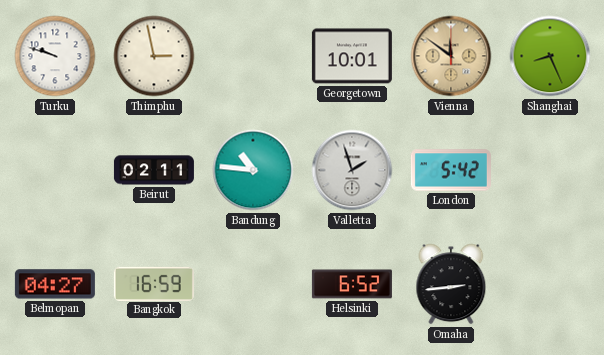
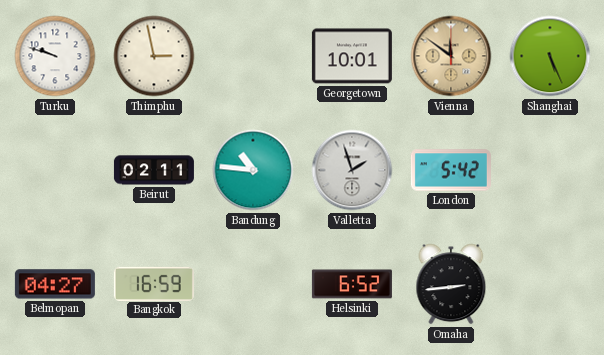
Shanghai: 8:26 -> 5:26 (550, 56)
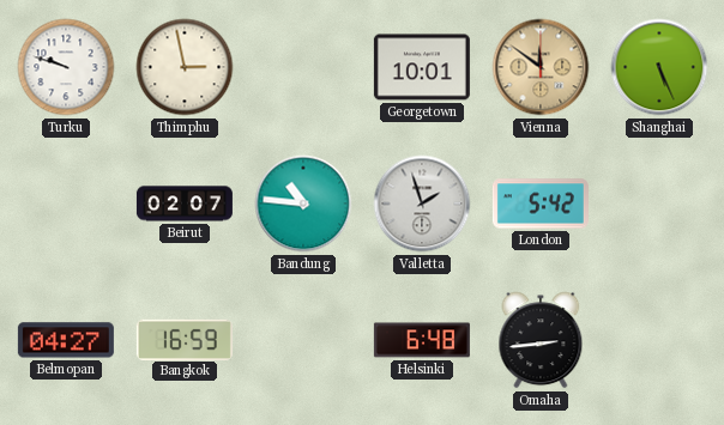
Beirut: 02:11 -> 02:07 (185, 204)
Helsinki: 6:52 -> 6:48 (422, 340)
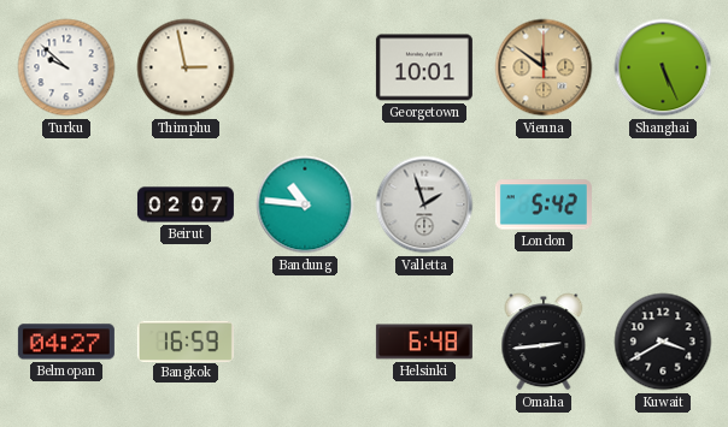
Turku: 9:48 -> 9:52 (66, 67)
Kuwait: none -> 3:40 (663, 342)
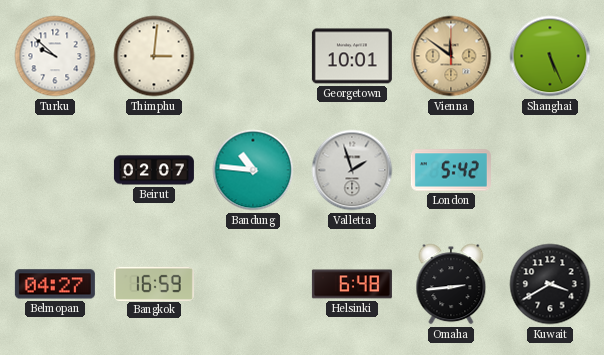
Thimphu: 2:58 -> 3:01 (154, 56)
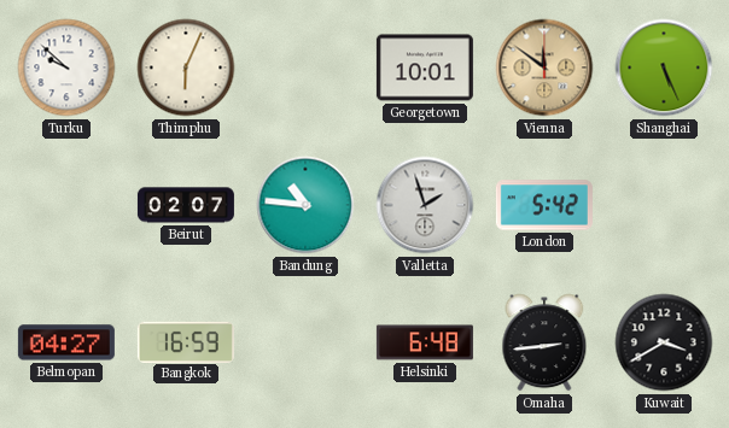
Thimphu: 3:01 -> 6:04 (186, 68)
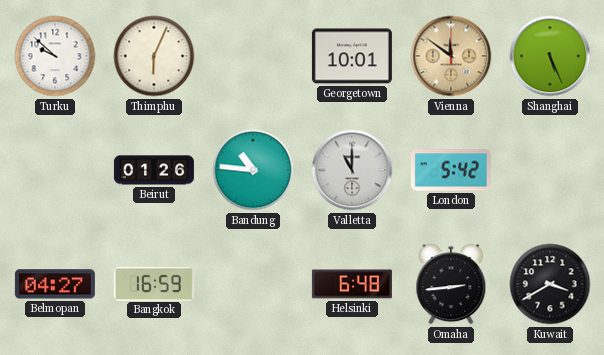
Beirut: 02:07 -> 01:26 (154, 170)
Valletta: 1:57 -> 11:00 (352, 170)
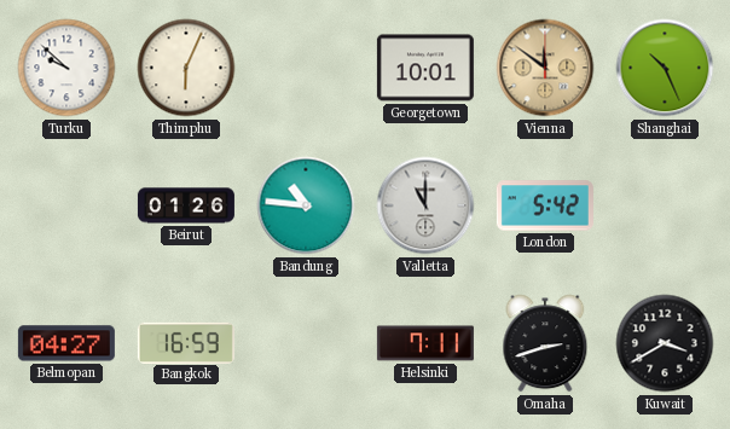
Shanghai: 5:26 -> 10:26 (665, 68)
Helsinki: 6:48 -> 7:11 (425, 343)
Omaha: 2:44 -> 2:42 (545, 343)
